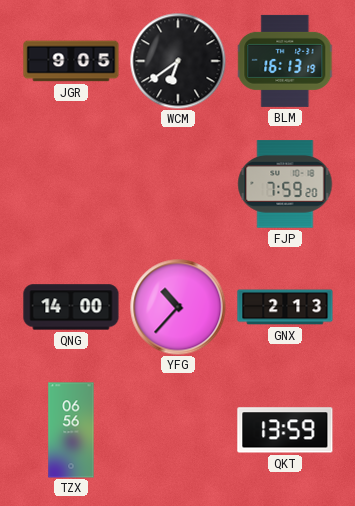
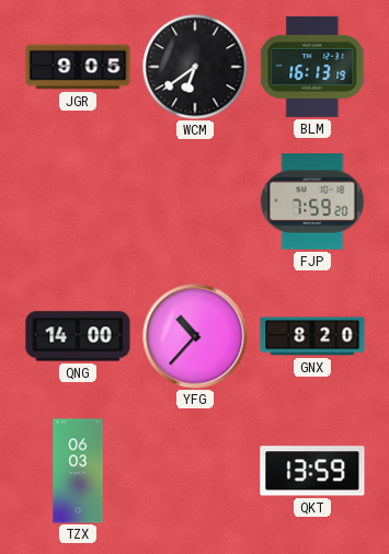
GNX: 2:13 -> 8:20 (312, 336)
TZX: 06:56 -> 06:03 (78, 471)
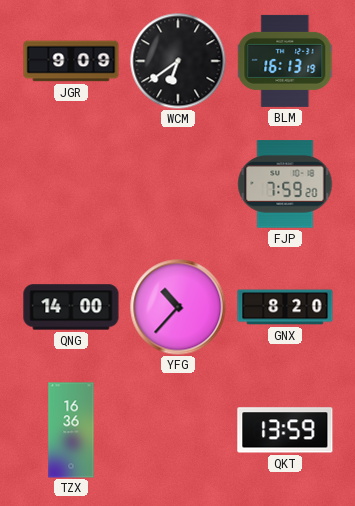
JGR: 9:05 -> 9:09 (71, 61)
TZX: 06:03 -> 16:36 (71, 430)
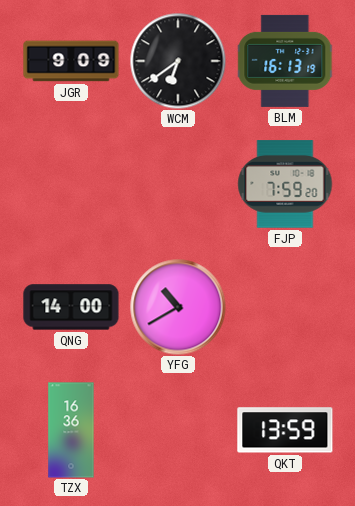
YFG: 10:37 -> 10:40 (178, 307)
GNX: 8:20 -> none (285, 307)
